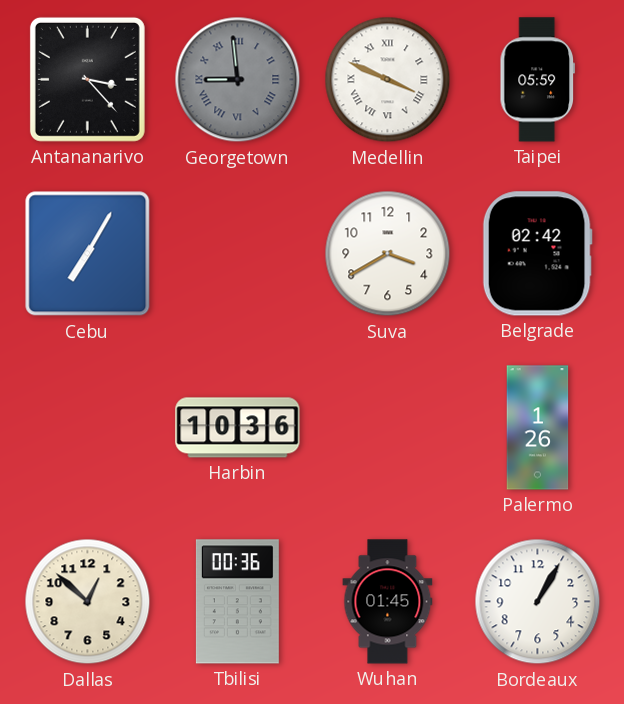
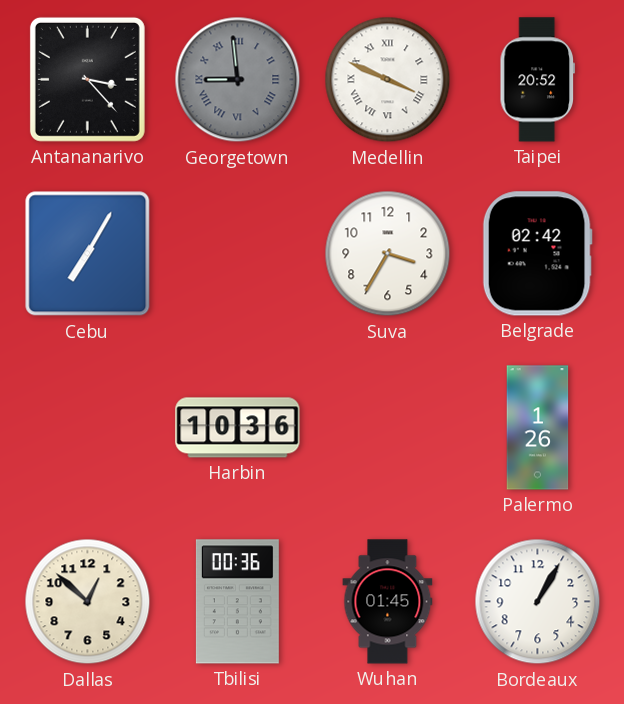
Taipei: 05:59 -> 20:52 (537, 80)
Suva: 3:40 -> 3:35 (388, 254)
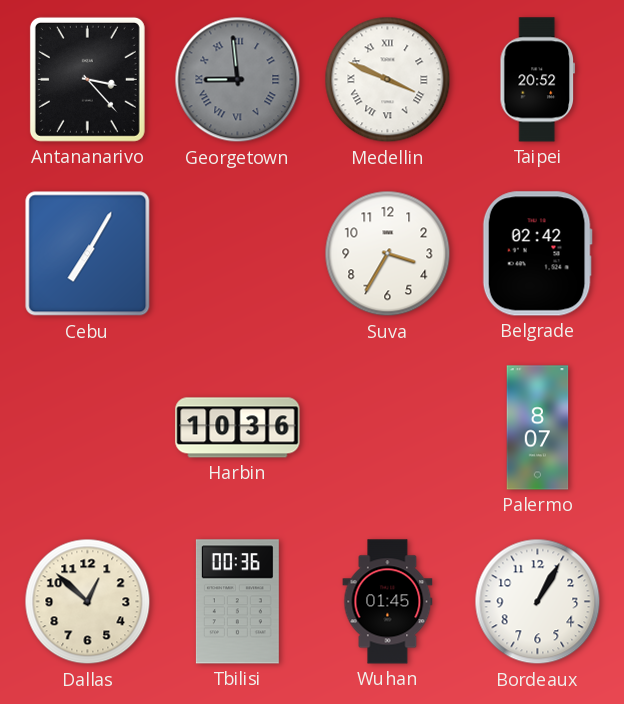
Palermo: 1:26 -> 8:07 (538, 428)
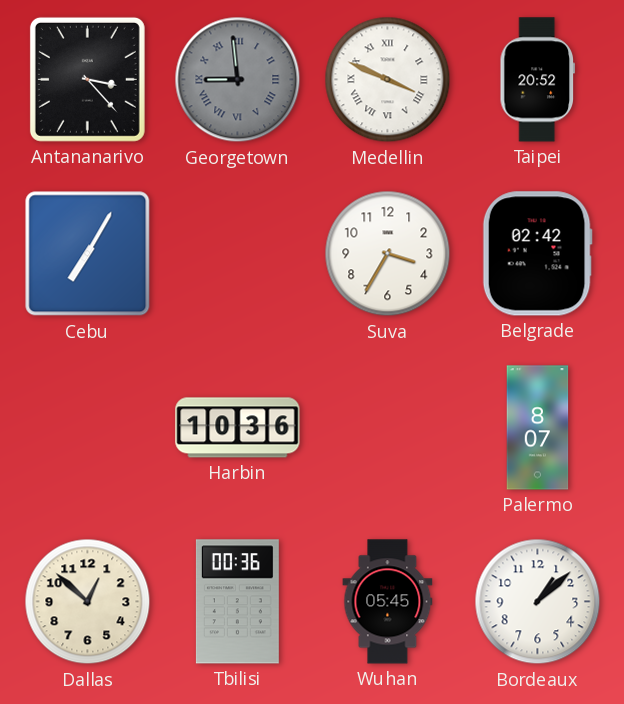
Wuhan: 01:45 -> 05:45 (388, 602)
Bordeaux: 1:05 -> 1:08 (538, 602)
